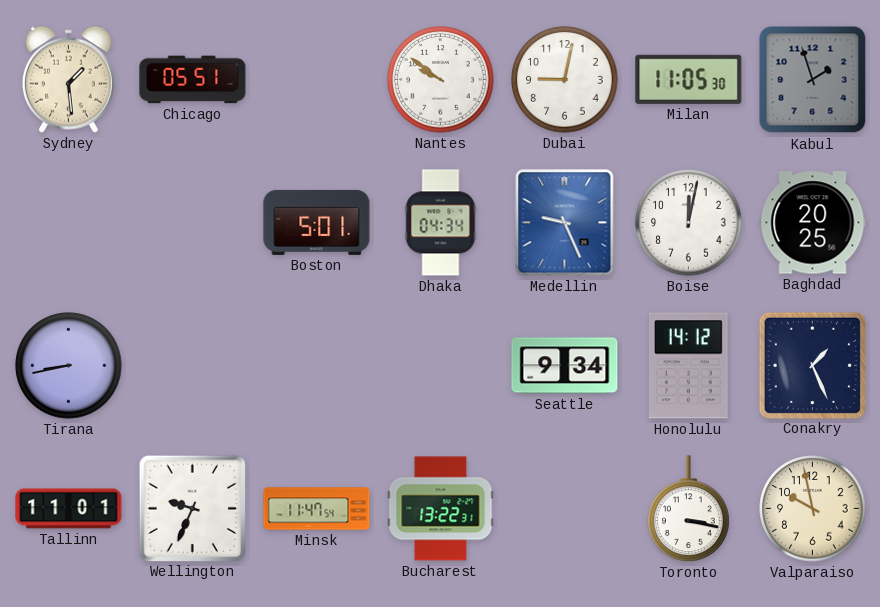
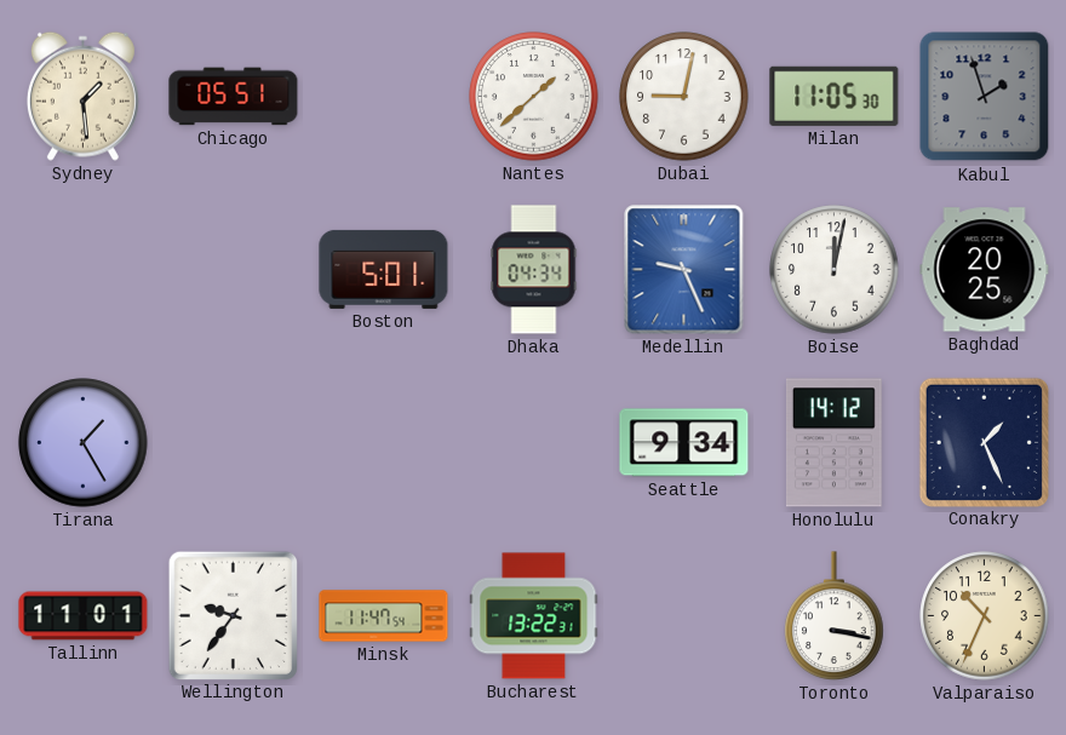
Nantes: 9:51 -> 1:38 (534, 97)
Tirana: 8:43 -> 1:25 (84, 443)
Wellington: 9:34 -> 9:36 (233, 615)
Valparaiso: 9:58 -> 10:34 (985, 616)
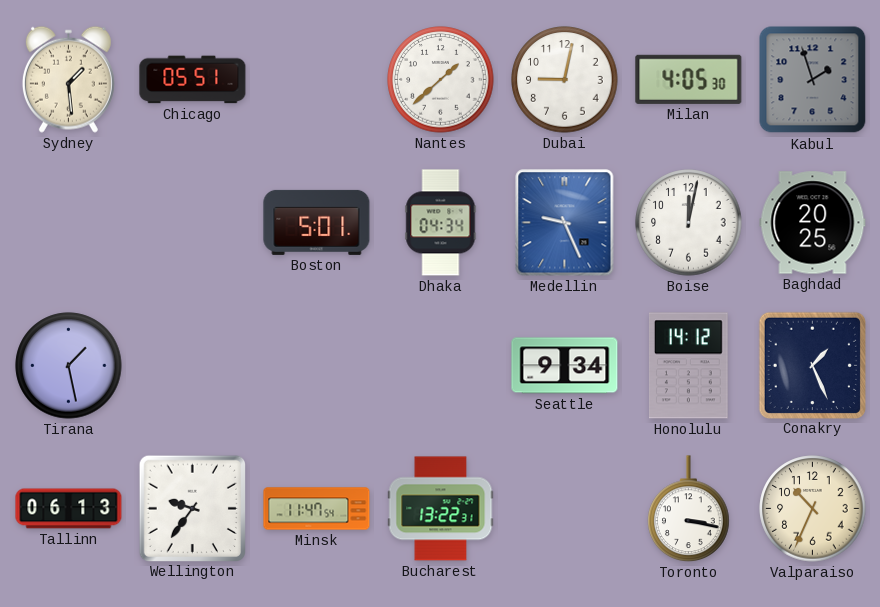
Milan: 11:05 -> 4:05 (689, 79)
Tirana: 1:25 -> 1:28 (69, 366)
Tallinn: 11:01 -> 06:13 (69, 509)
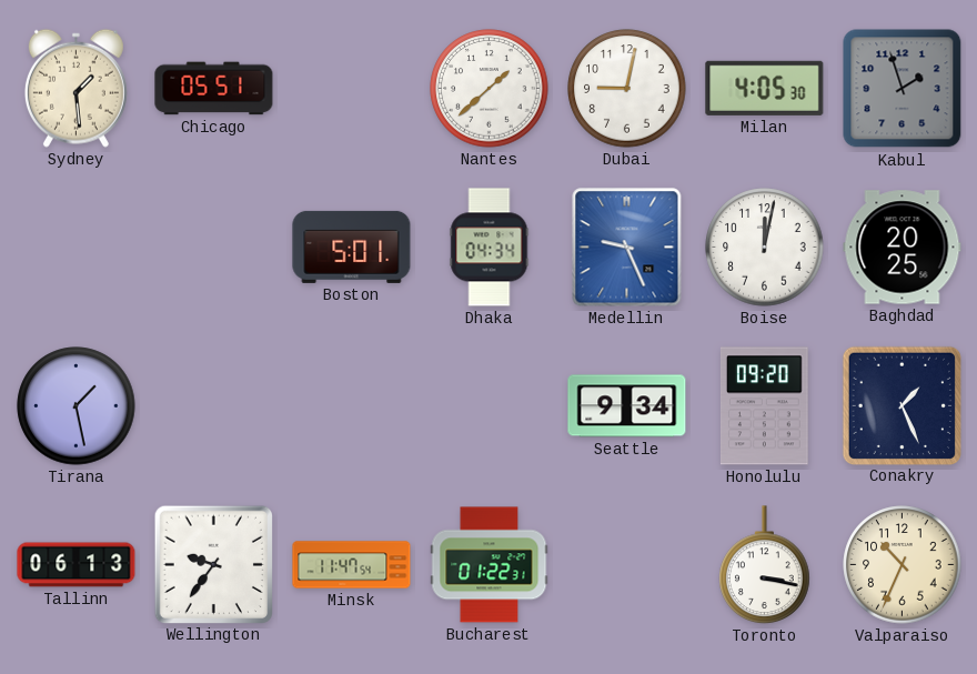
Honolulu: 14:12 -> 09:20 (764, 406)
Bucharest: 13:22 -> 01:22 (490, 565)
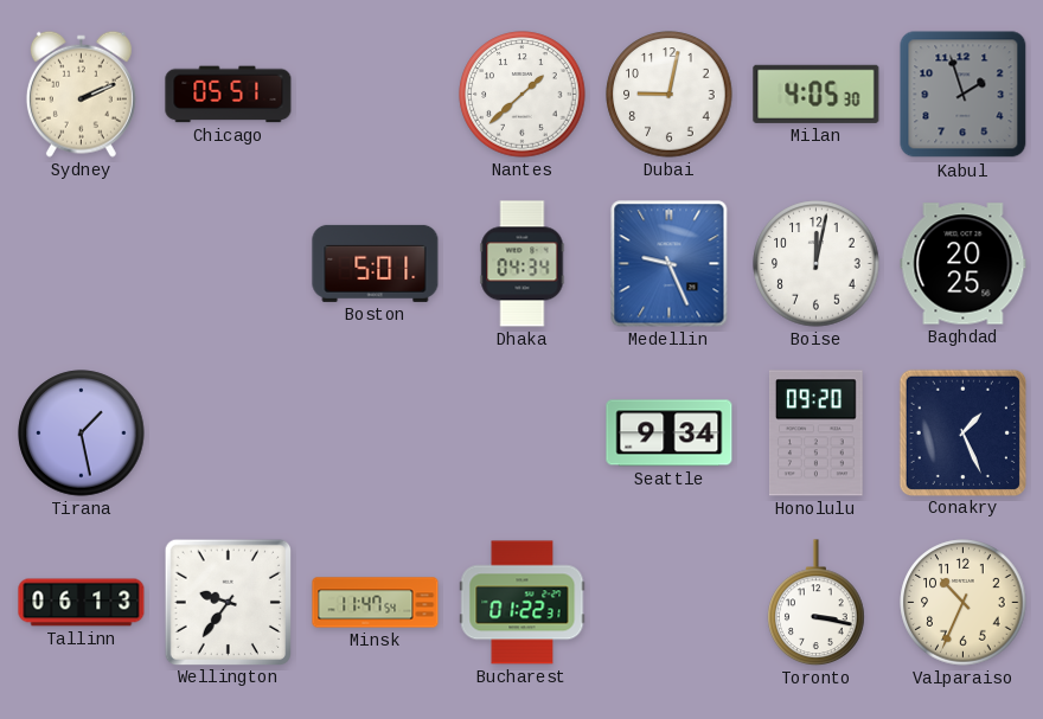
Sydney: 1:29 -> 2:11 (81, 94)
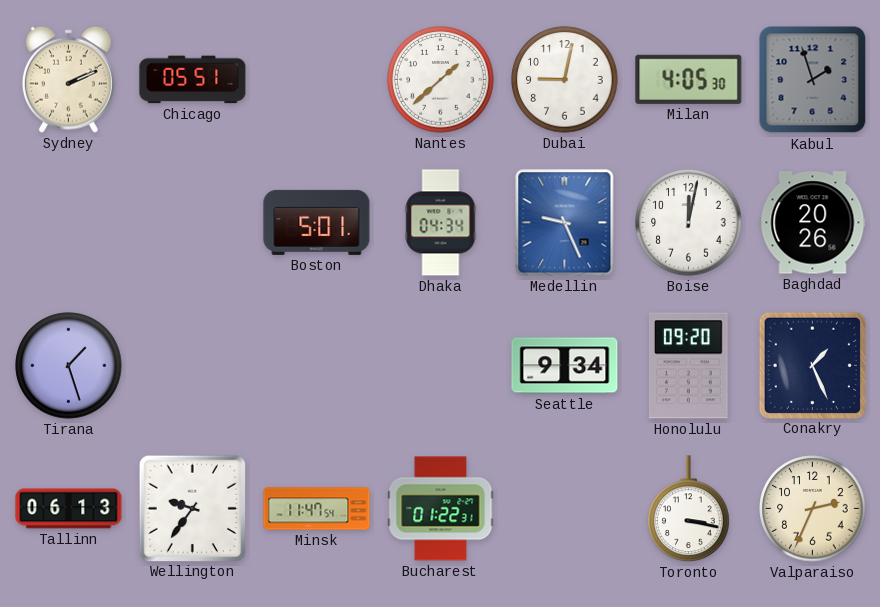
Baghdad: 20:25 -> 20:26 (813, 223)
Tirana: 1:28 -> 1:27 (69, 366)
Valparaiso: 10:34 -> 2:34 (813, 509)
